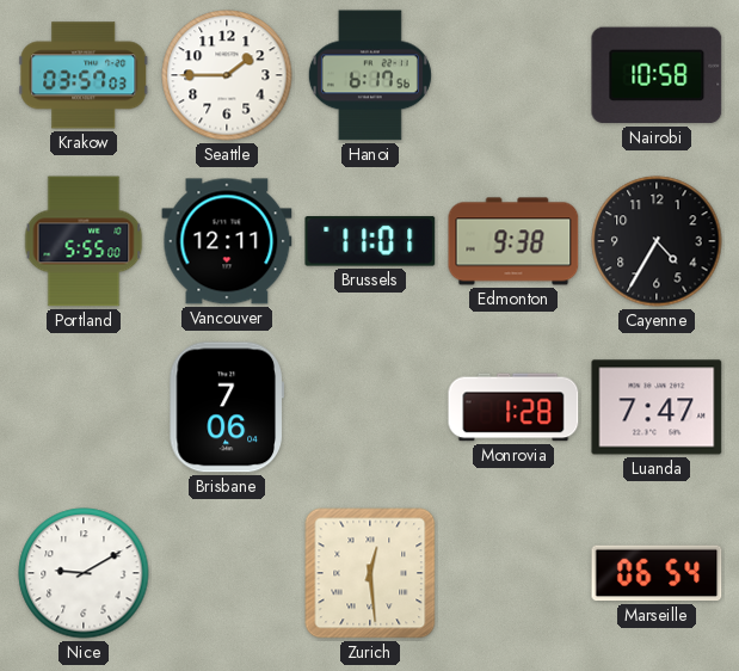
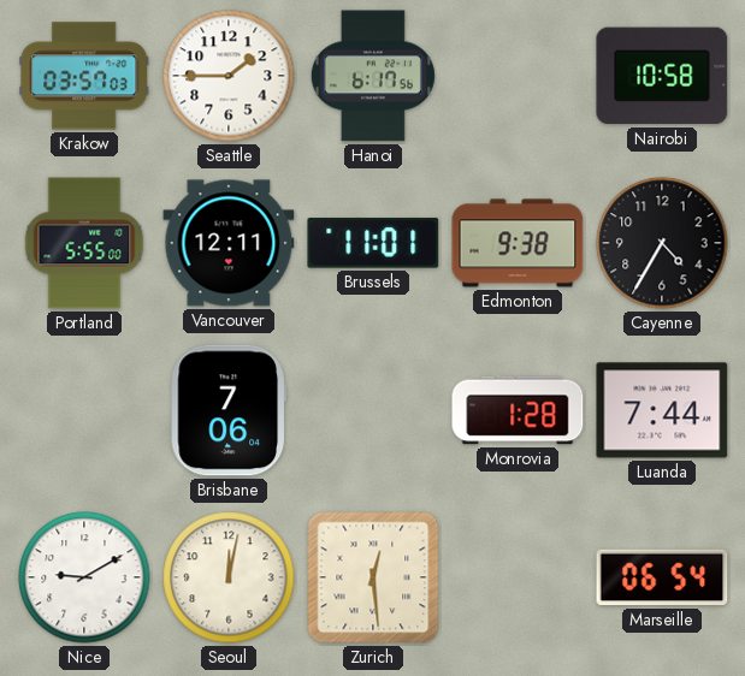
Luanda: 7:47 -> 7:44 (662, 410)
Seoul: none -> 12:02 (229, 577)
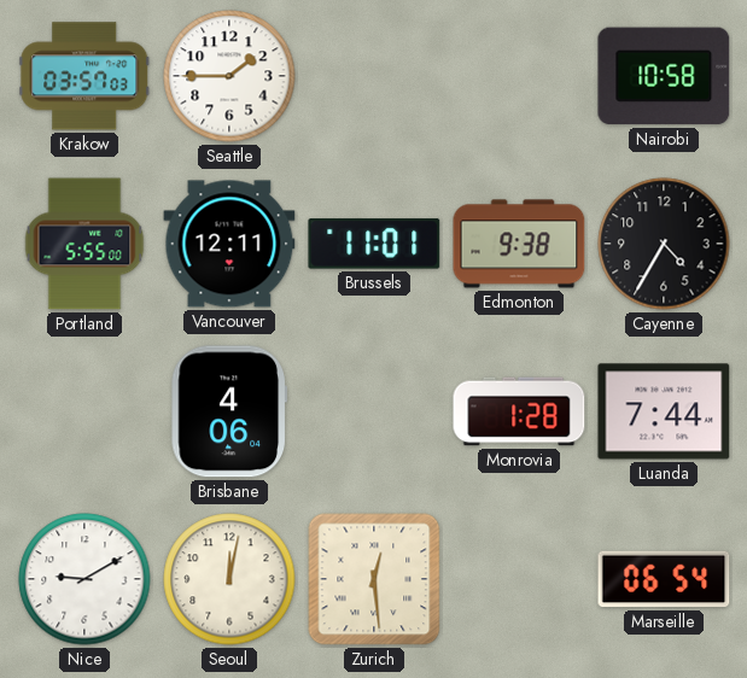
Hanoi: 6:17 -> none (373, 76)
Brisbane: 7:06 -> 4:06 (229, 411)
